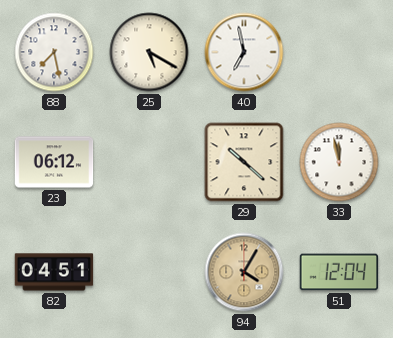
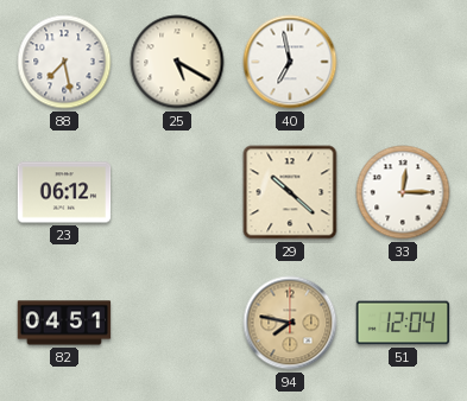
33: 11:58 -> 12:15 (403, 192)
94: 4:05 -> 7:47 (290, 323)
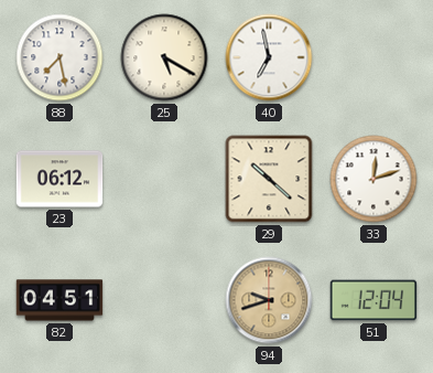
33: 12:15 -> 12:12 (374, 179)
94: 7:47 -> 9:42 (269, 300)
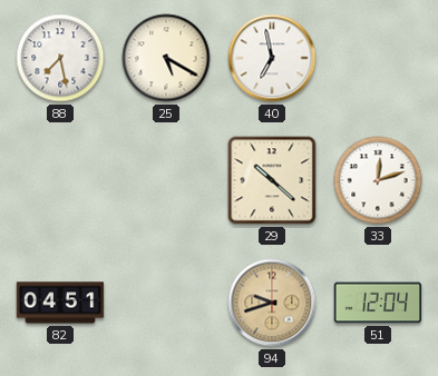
23: 06:12 -> none (59, 179)
